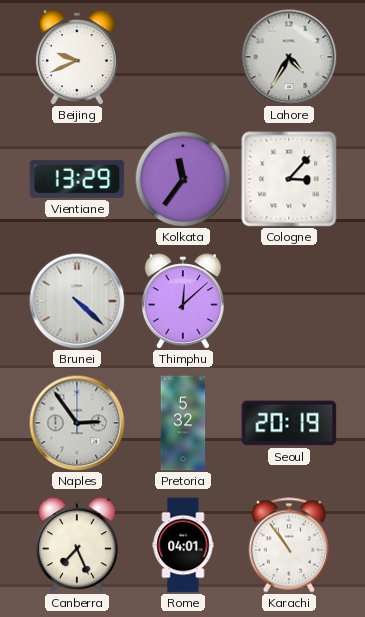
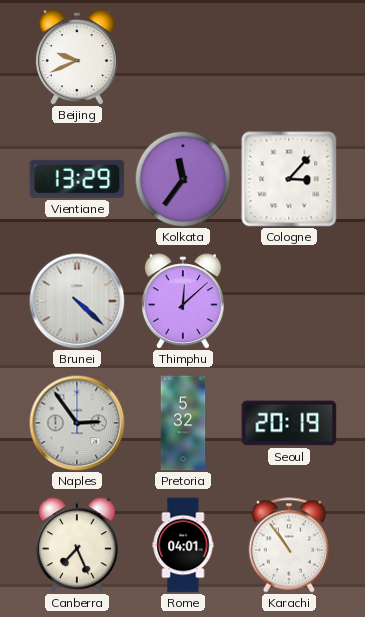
Lahore: 4:35 -> none (289, 57)
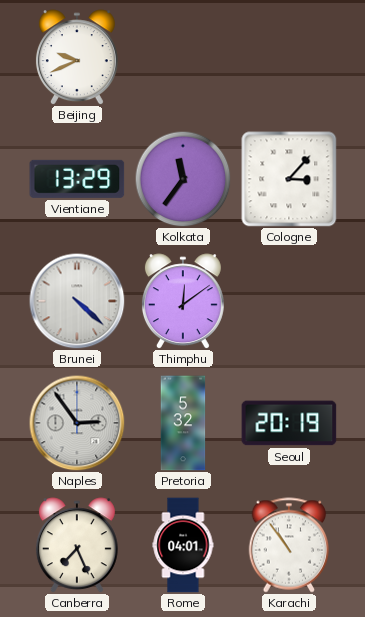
Thimphu: 12:08 -> 12:09 (183, 301)
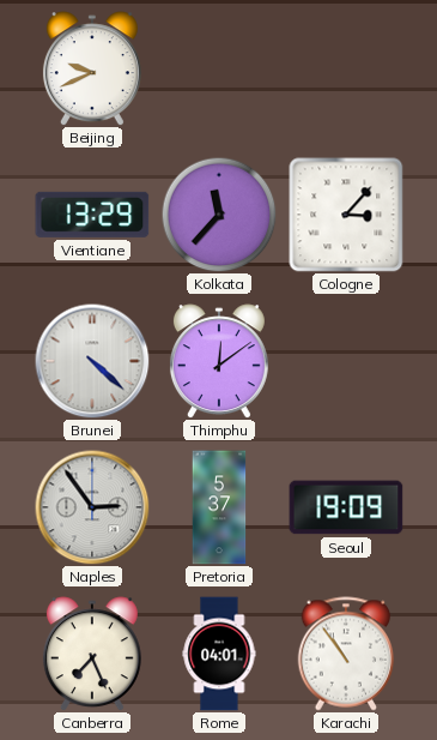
Kolkata: 11:36 -> 11:37 (219, 215)
Pretoria: 5:32 -> 5:37 (219, 507)
Seoul: 20:19 -> 19:09 (346, 507)
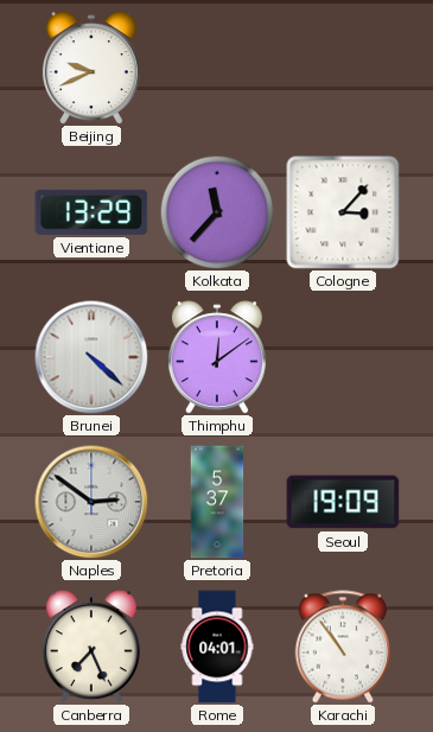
Naples: 2:54 -> 2:51 (91, 502)
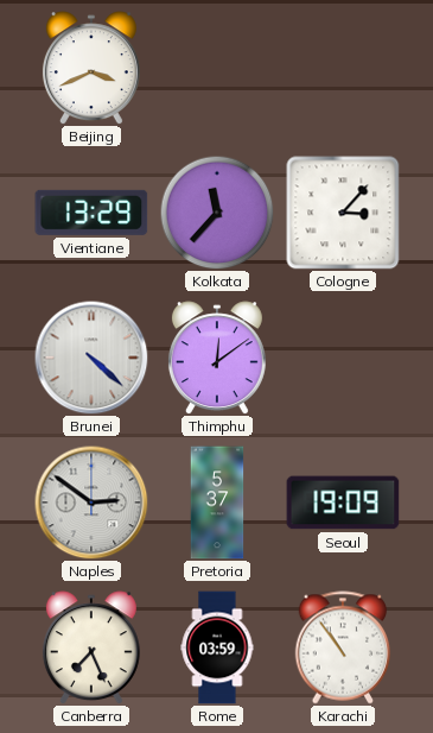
Beijing: 9:41 -> 3:41 (91, 68)
Rome: 04:01 -> 03:59 (217, 647)
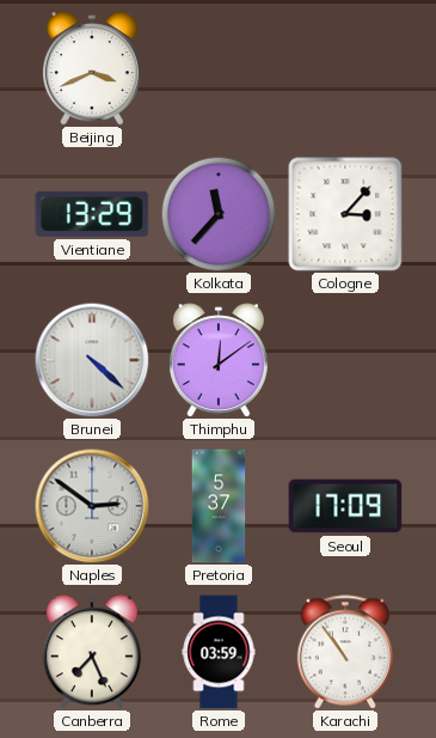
Seoul: 19:09 -> 17:09 (345, 506)
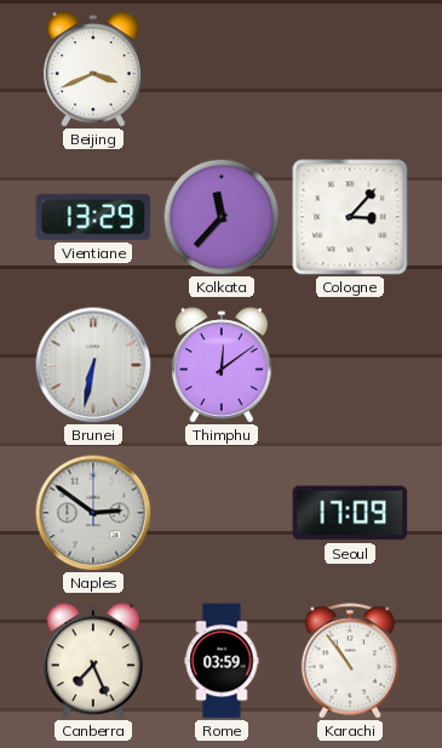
Brunei: 4:22 -> 6:32 (93, 365)
Pretoria: 5:37 -> none (219, 506)
